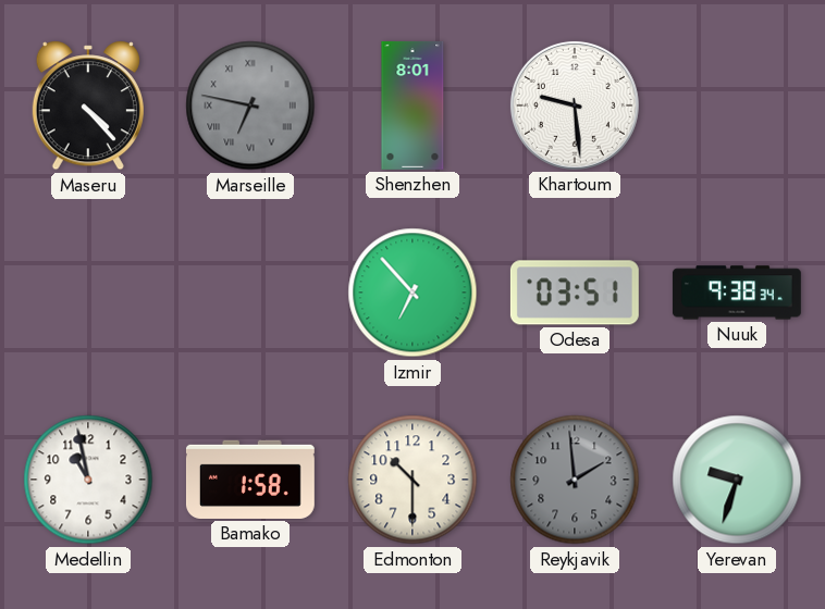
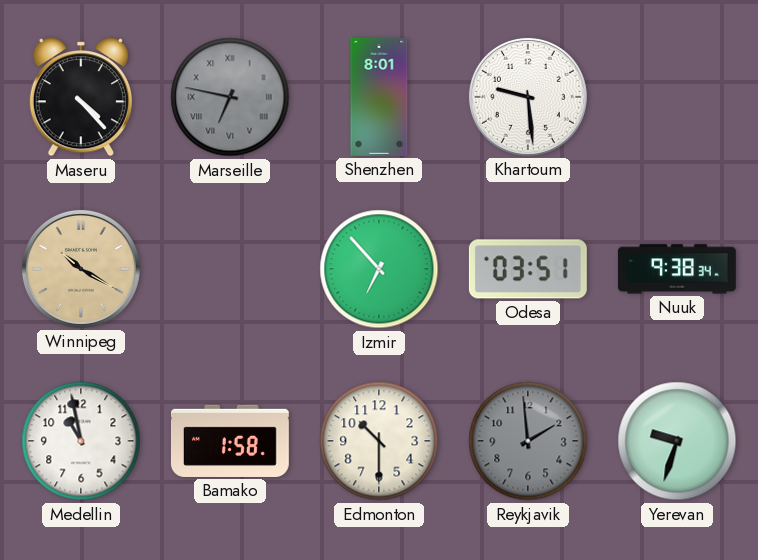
Winnipeg: none -> 10:20 (81, 269)
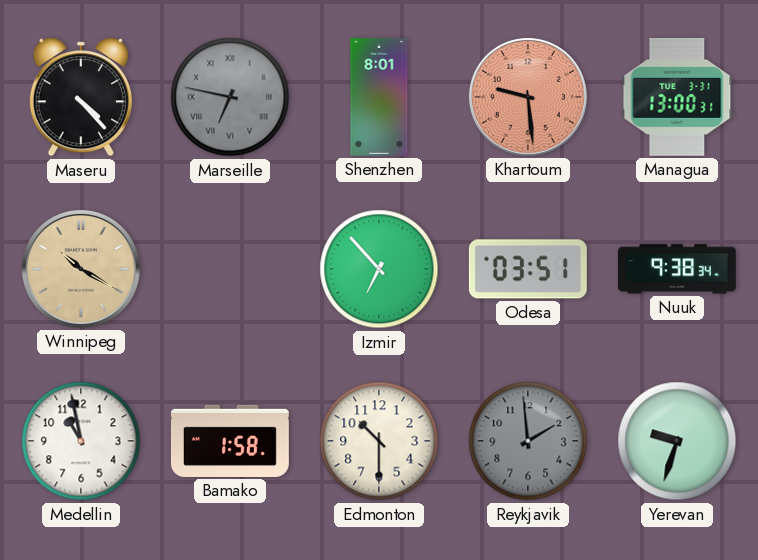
Khartoum dial: white -> salmon (528, 97)
Managua: none -> 13:00 (677, 97)
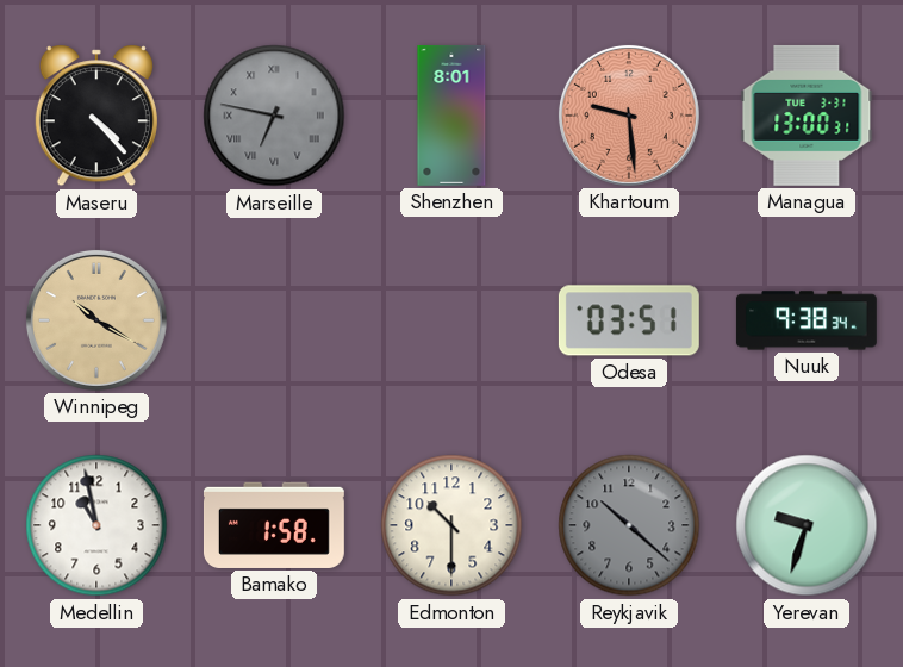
Izmir: 6:53 -> none (379, 269)
Reykjavik: 1:59 -> 10:22 (629, 525)
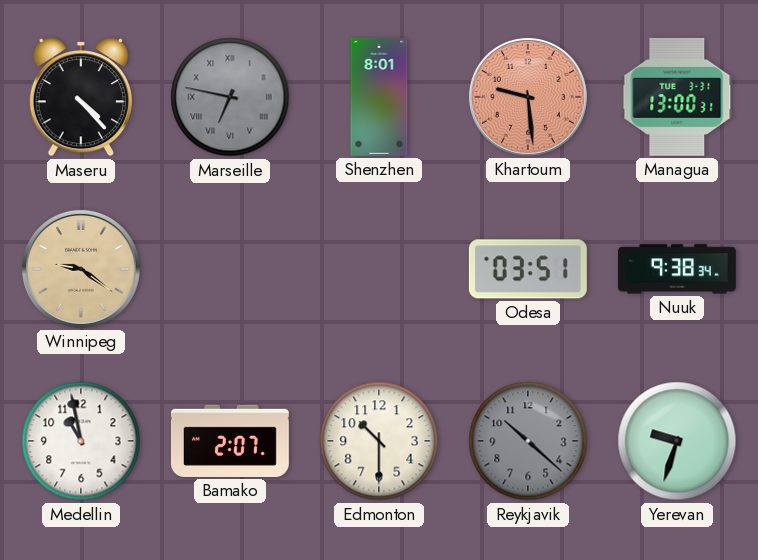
Winnipeg: 10:20 -> 9:21 (81, 269)
Bamako: 1:58 -> 2:07 (230, 441)
